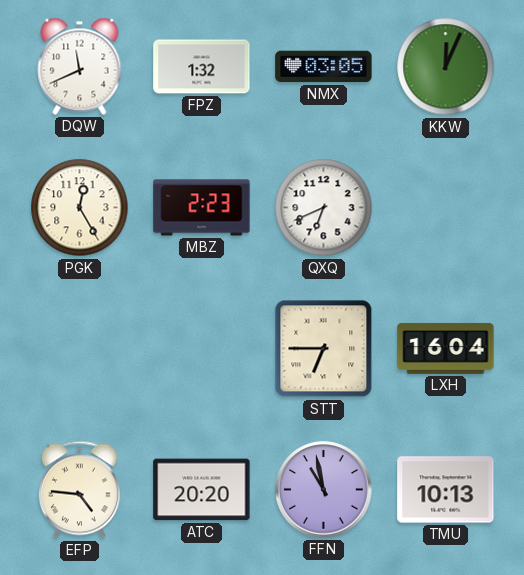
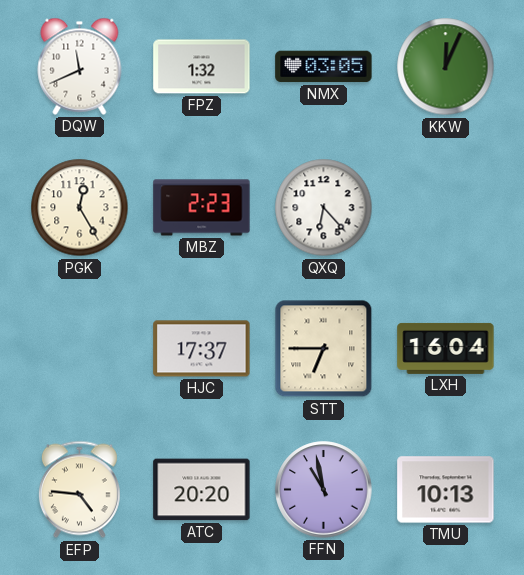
QXQ: 6:41 -> 6:23 (324, 208)
HJC: none -> 17:37 (202, 349)
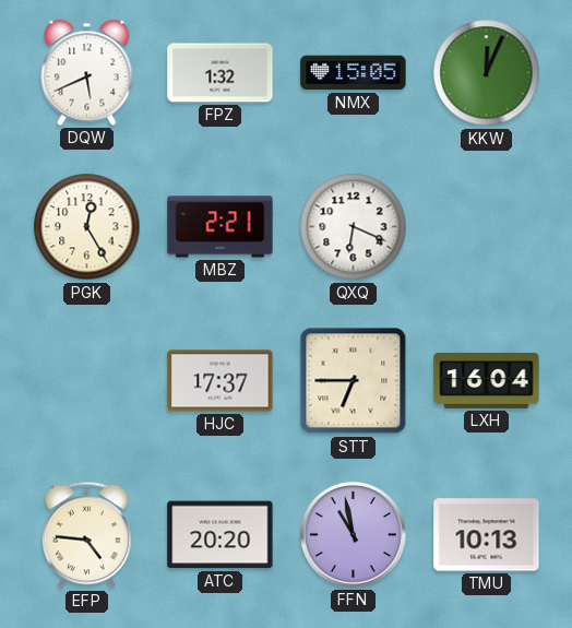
DQW: 11:41 -> 5:41 (87, 72)
NMX: 03:05 -> 15:05 (354, 73)
MBZ: 2:23 -> 2:21 (221, 227)
QXQ: 6:23 -> 6:19 (354, 227)
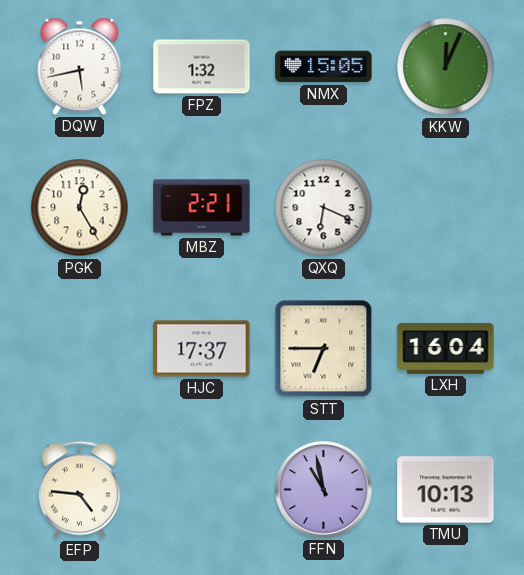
DQW: 5:41 -> 5:43 (80, 66)
ATC: 20:20 -> none (221, 535)
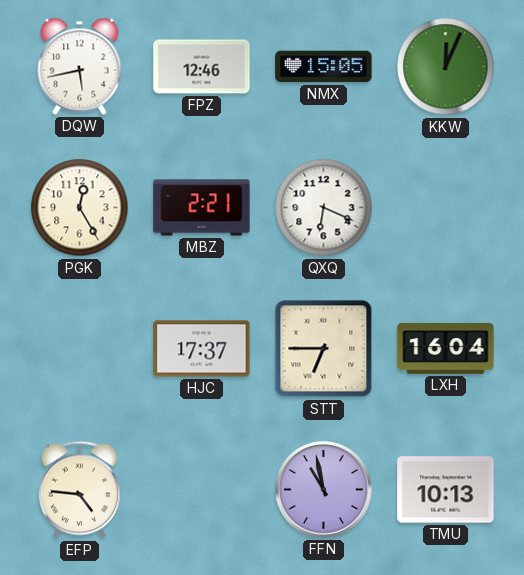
FPZ: 1:32 -> 12:46 (202, 67)
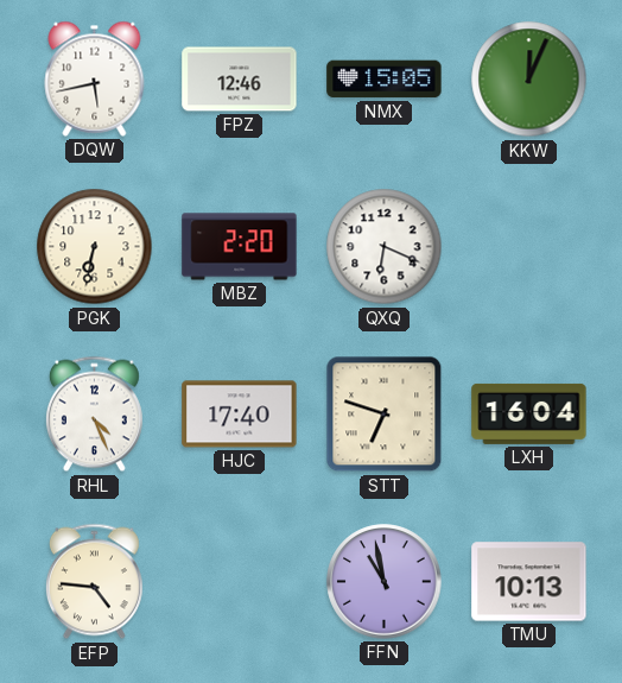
PGK: 12:25 -> 6:32 (95, 247)
MBZ: 2:21 -> 2:20 (240, 247)
RHL: none -> 4:26 (94, 415)
HJC: 17:37 -> 17:40 (240, 415)
STT: 6:45 -> 6:48 (385, 415)
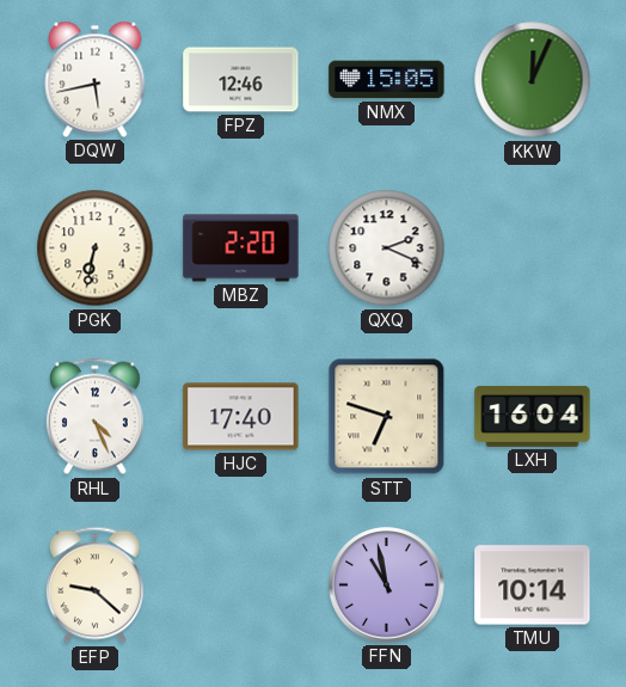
QXQ: 6:19 -> 2:19 (387, 249)
EFP: 4:46 -> 9:22 (94, 585)
TMU: 10:13 -> 10:14 (533, 585)
